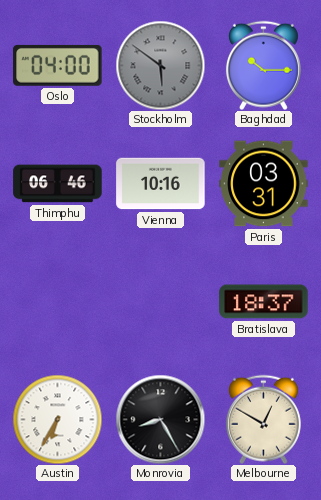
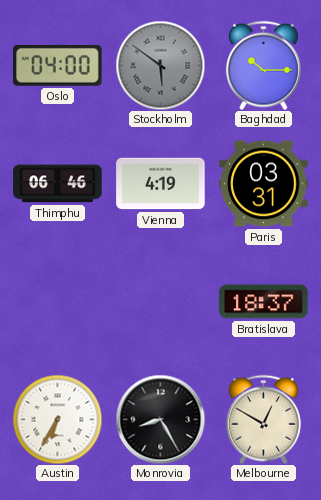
Vienna: 10:16 -> 4:19 (161, 184)
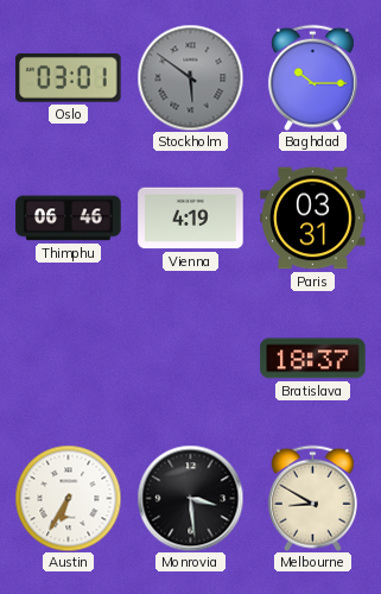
Oslo: 04:00 -> 03:01 (69, 77)
Monrovia: 8:25 -> 3:29 (190, 498)
Melbourne: 12:50 -> 8:50 (312, 498)
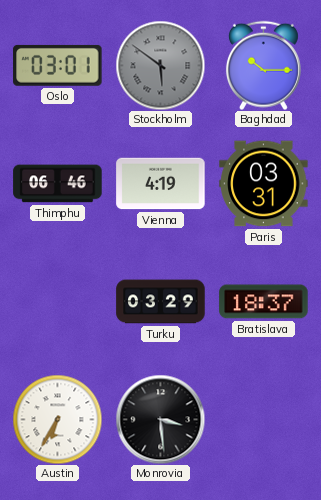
Turku: none -> 03:29 (161, 302)
Melbourne: 8:50 -> none (312, 498)
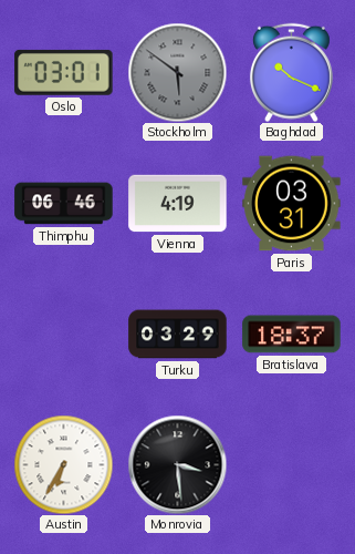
Baghdad: 10:15 -> 10:19 (291, 72)
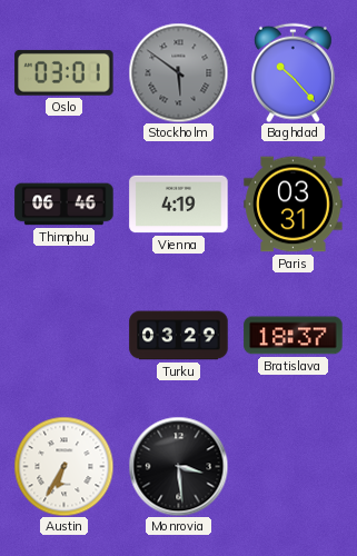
Baghdad: 10:19 -> 10:23 (292, 72)
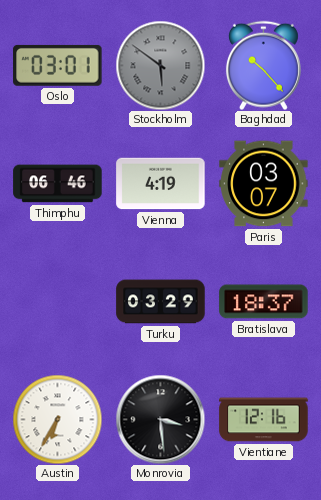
Paris: 03:31 -> 03:07 (264, 184)
Vientiane: none -> 12:16 (264, 420)
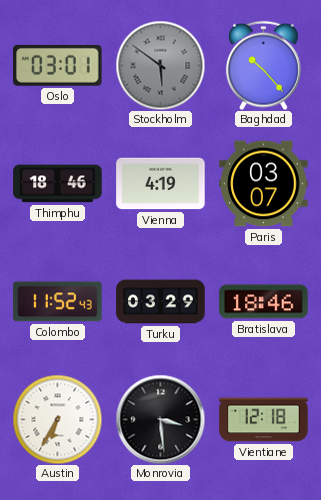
Thimphu: 06:46 -> 18:46 (58, 184)
Colombo: none -> 11:52 (58, 302)
Bratislava: 18:37 -> 18:46 (264, 302)
Vientiane: 12:16 -> 12:18 (264, 420)
